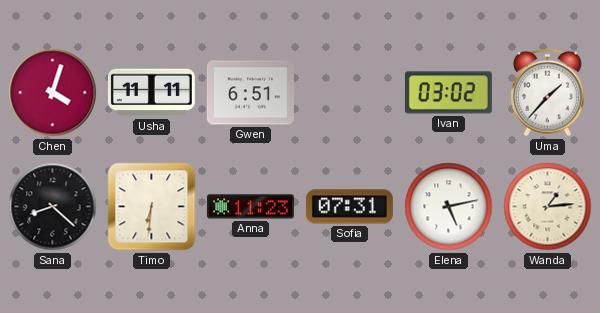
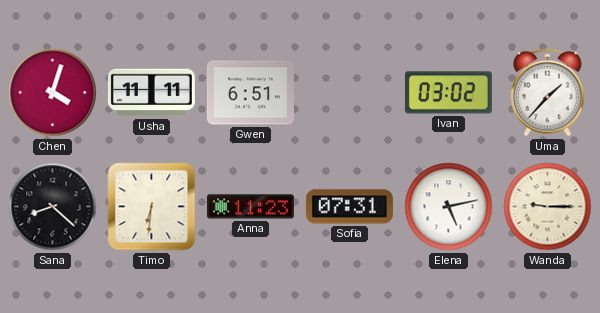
Wanda: 1:14 -> 9:15 (548, 207)
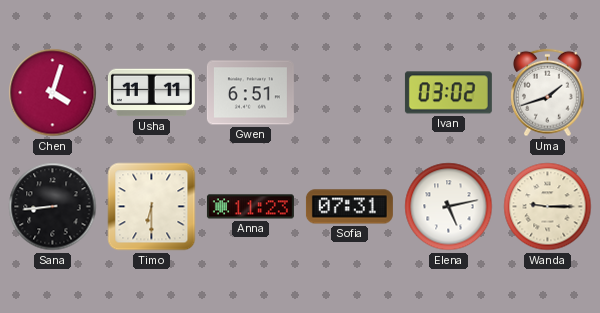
Uma: 1:37 -> 1:42 (548, 93)
Sana: 8:22 -> 8:44 (53, 207)
Timo: 6:31 -> 6:30 (152, 207)
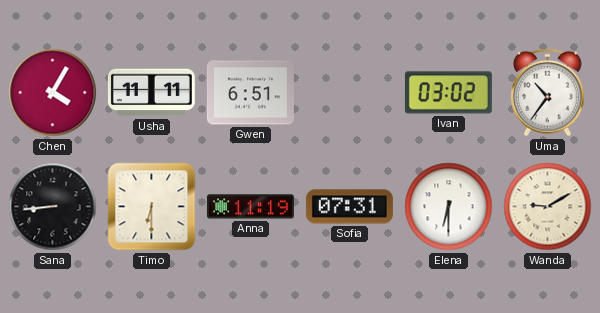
Chen: 4:03 -> 4:05 (53, 93)
Uma: 1:42 -> 10:36 (548, 93)
Anna: 11:23 -> 11:19 (250, 207)
Elena: 5:13 -> 6:30 (449, 207)
Wanda: 9:15 -> 9:10 (548, 207)
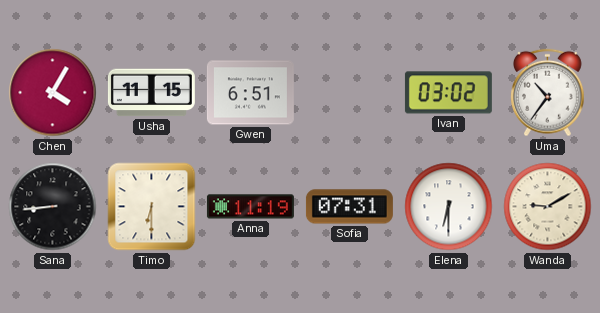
Usha: 11:11 -> 11:15 (151, 93)
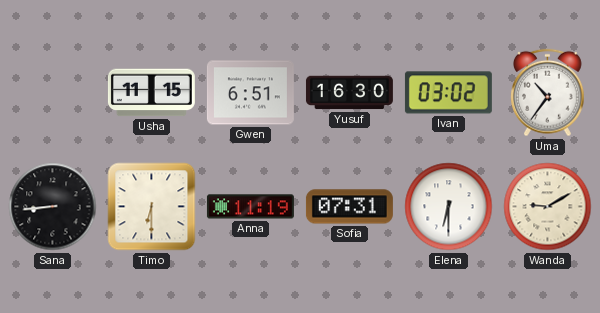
Chen: 4:05 -> none (53, 93)
Yusuf: none -> 16:30 (349, 93)
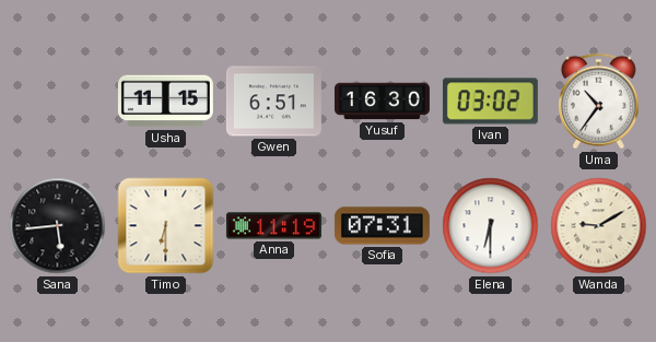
Sana: 8:44 -> 5:44 (58, 226)
